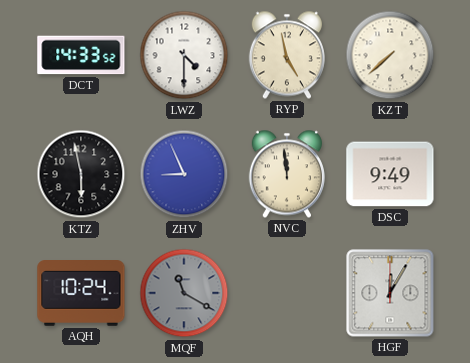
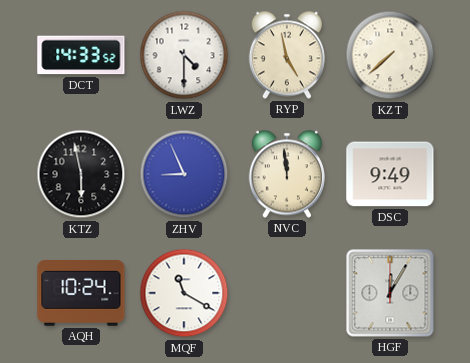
MQF dial: grey -> white (184, 293)
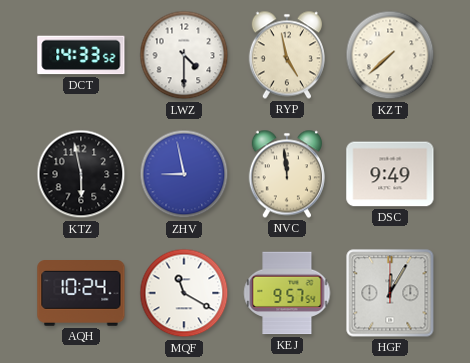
ZHV: 8:56 -> 8:58 (184, 174)
KEJ: none -> 9:57 (287, 293)
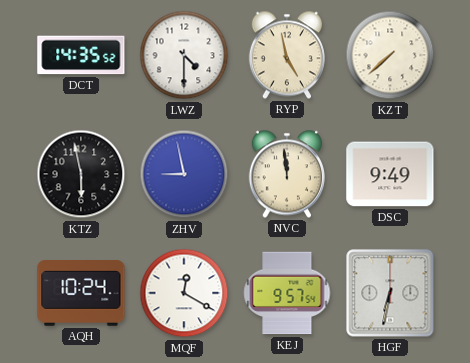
DCT: 14:33 -> 14:35 (81, 55)
MQF: 11:20 -> 12:20 (184, 293)
HGF: 12:05 -> 6:32 (390, 293)
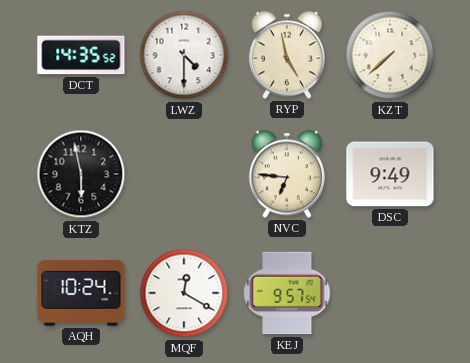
ZHV: 8:58 -> none (184, 174)
NVC: 11:59 -> 6:46 (287, 174)
HGF: 6:32 -> none (390, 293)
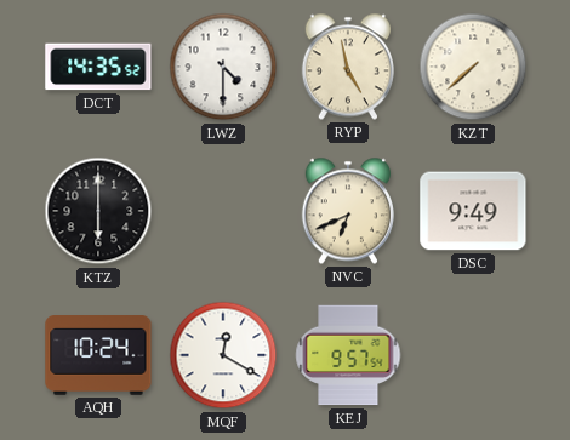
KTZ: 5:58 -> 6:00 (98, 211)
NVC: 6:46 -> 6:41 (348, 211)
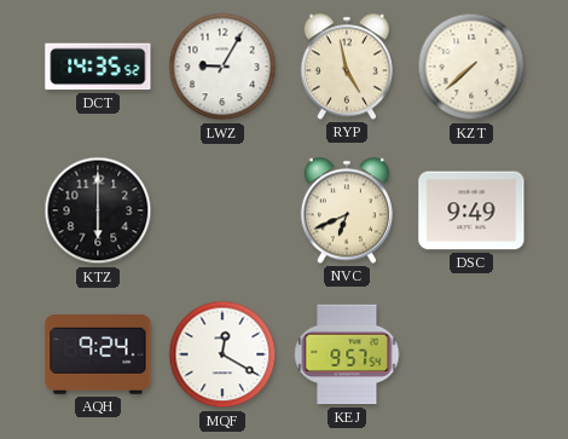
LWZ: 4:30 -> 9:05 (222, 67)
AQH: 10:24 -> 9:24 (98, 356)
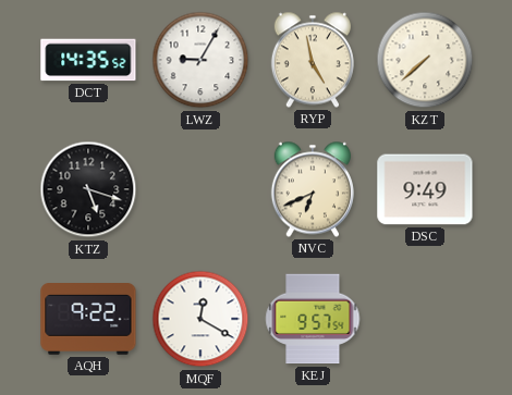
KTZ: 6:00 -> 5:18 (88, 189)
AQH: 9:24 -> 9:22 (88, 320)
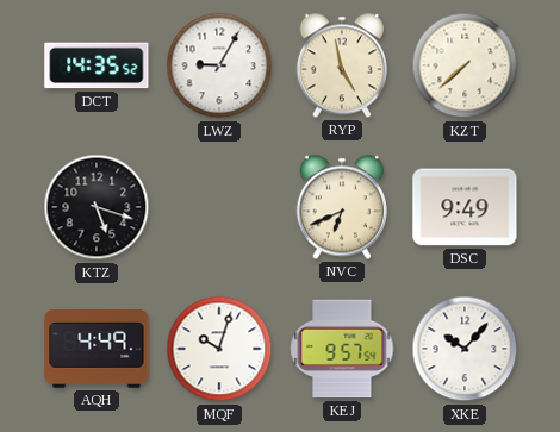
AQH: 9:22 -> 4:49 (97, 350)
MQF: 12:20 -> 10:03 (219, 349)
XKE: none -> 10:07 (465, 349)
